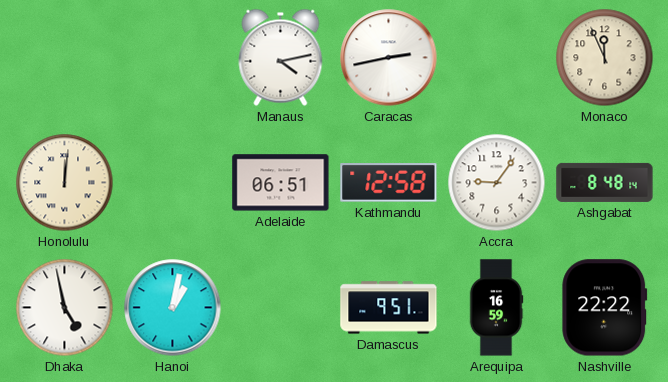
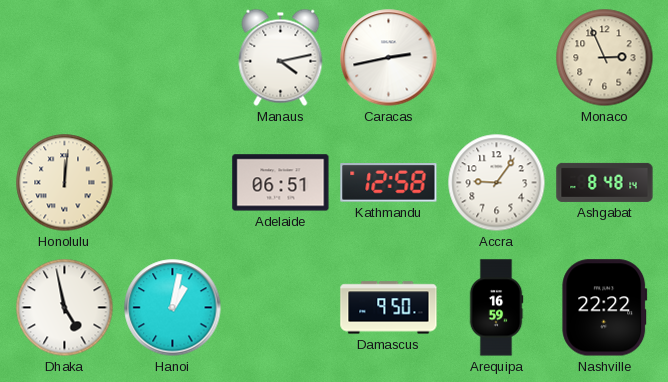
Monaco: 11:56 -> 2:56 (605, 58)
Damascus: 9:51 -> 9:50 (389, 308)
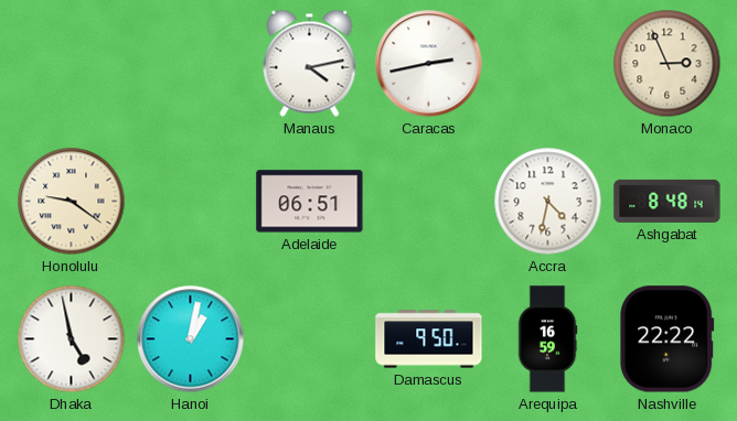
Honolulu: 12:01 -> 9:21 (72, 202)
Kathmandu: 12:58 -> none (389, 183)
Accra: 9:06 -> 4:32 (548, 202)
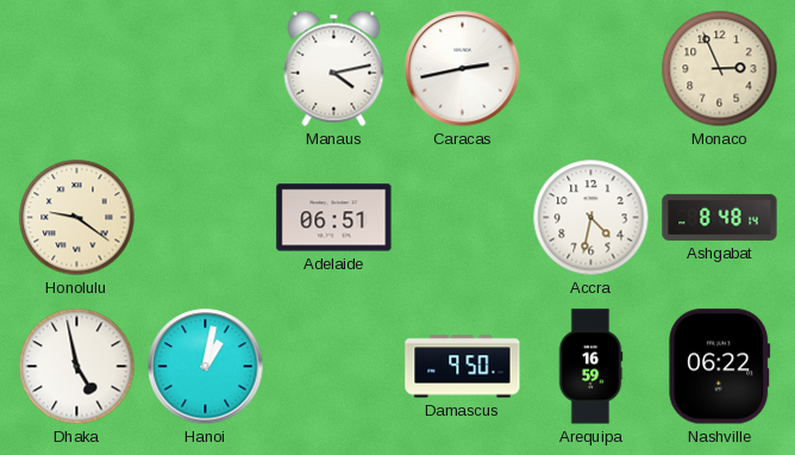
Nashville: 22:22 -> 06:22 (720, 367)
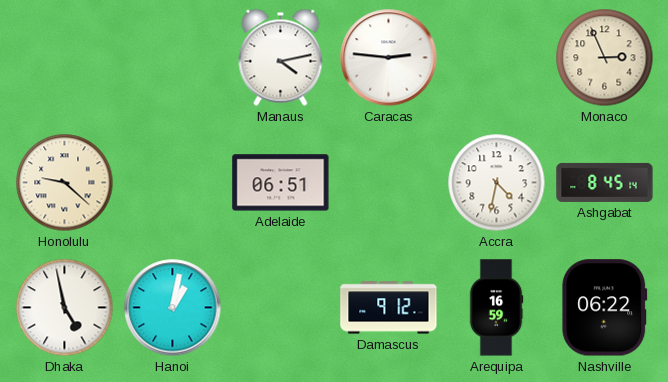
Caracas: 2:43 -> 2:46 (389, 58)
Honolulu: 9:21 -> 9:22 (65, 183)
Ashgabat: 8:48 -> 8:45 (605, 182)
Damascus: 9:50 -> 9:12 (389, 308)
